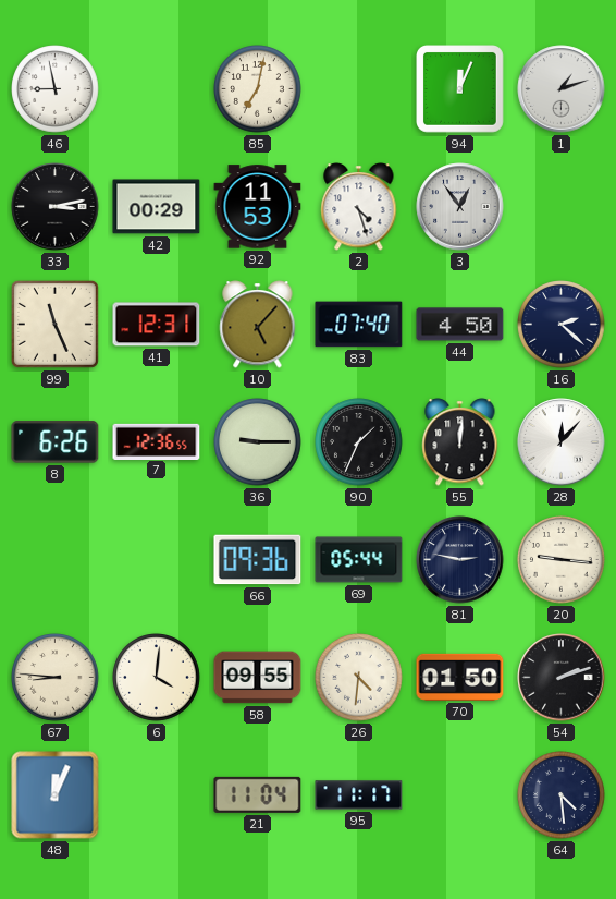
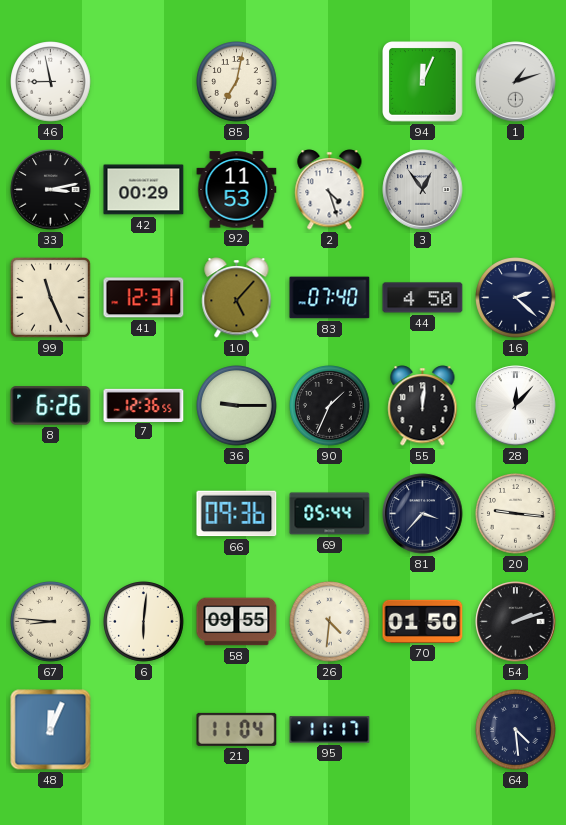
81: 2:47 -> 3:37 (423, 514)
6: 4:01 -> 6:01 (144, 622)
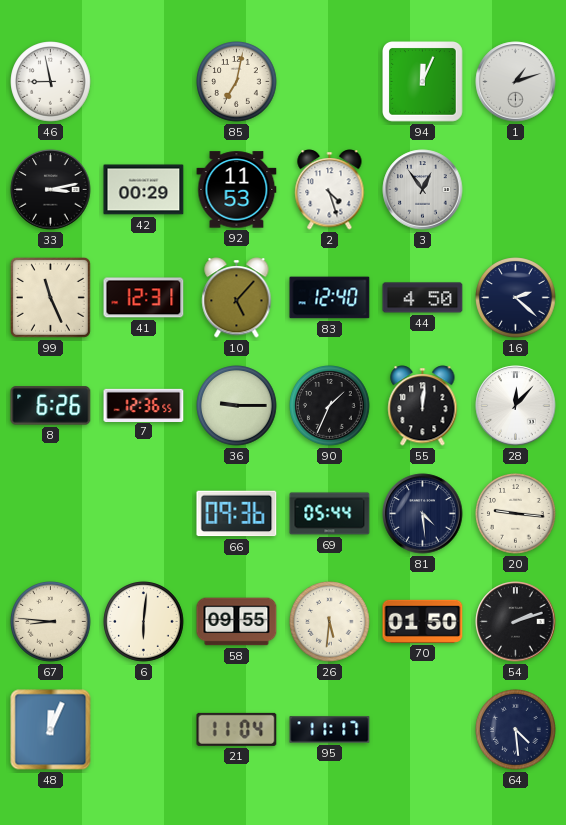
83: 07:40 -> 12:40 (330, 298)
81: 3:37 -> 4:29 (423, 514)
26: 4:31 -> 5:31 (330, 622)
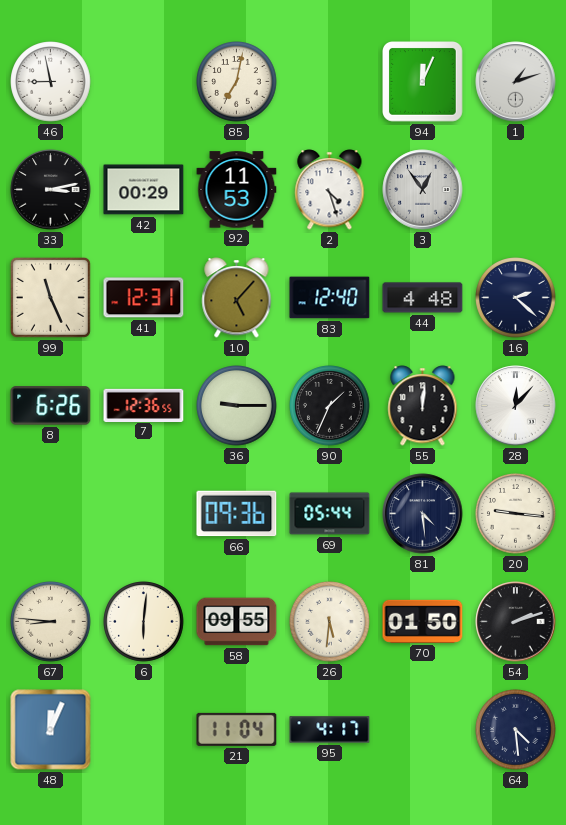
44: 4:50 -> 4:48 (423, 298)
95: 11:17 -> 4:17 (330, 730)
